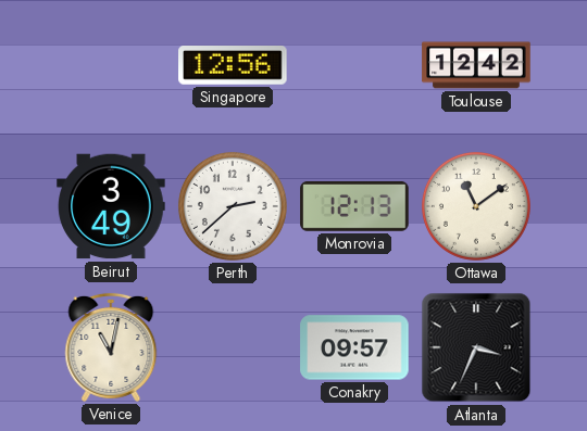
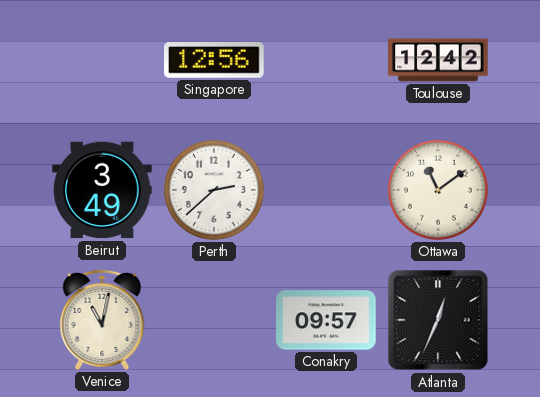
Monrovia: 12:13 -> none (354, 206)
Atlanta: 3:34 -> 12:34 (438, 320)
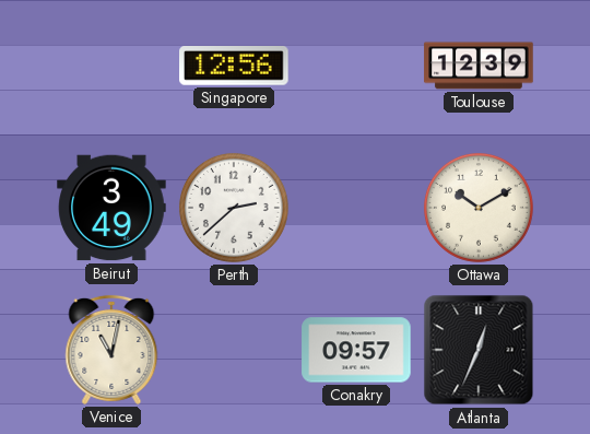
Toulouse: 12:42 -> 12:39 (479, 66)
Ottawa: 11:09 -> 10:10 (479, 208)
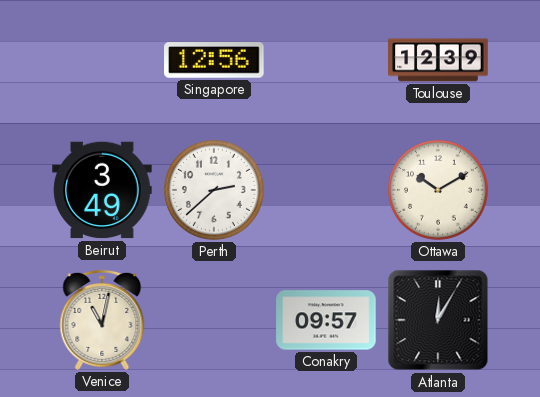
Atlanta: 12:34 -> 12:05 (438, 320)
